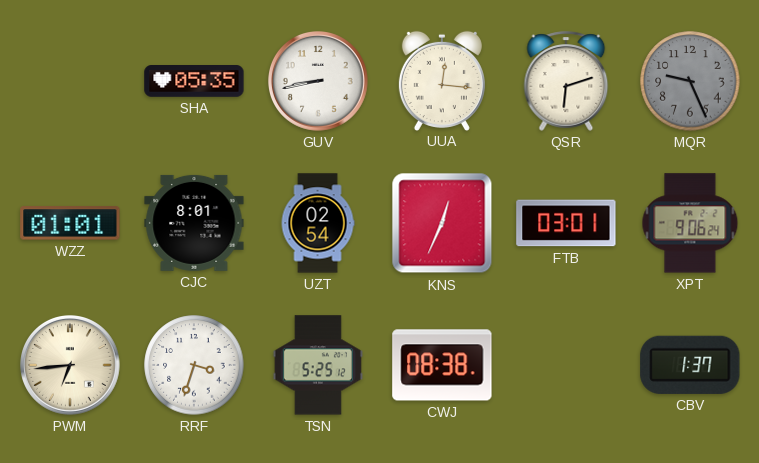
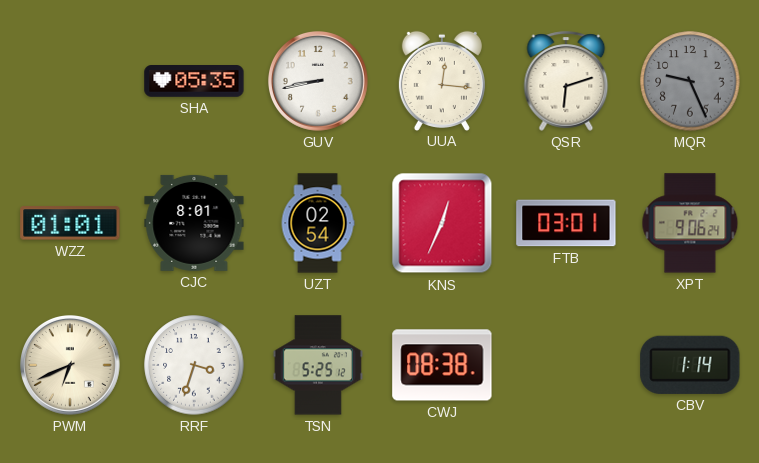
PWM: 6:44 -> 6:41 (71, 366)
CBV: 1:37 -> 1:14 (690, 365)
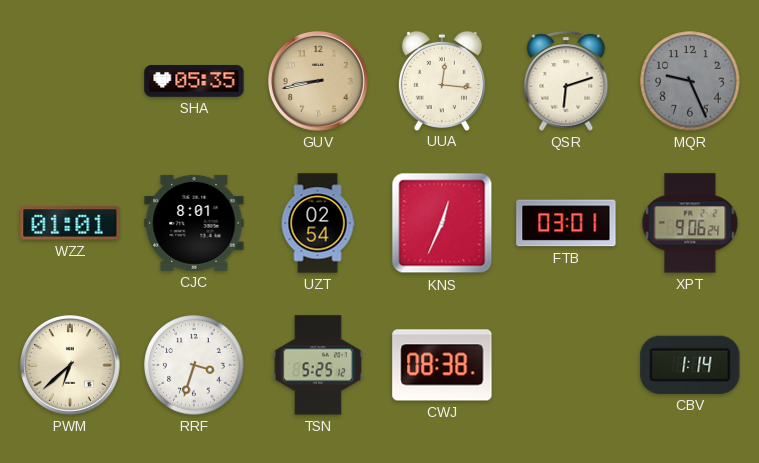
GUV dial: white -> champagne (319, 82)
PWM: 6:41 -> 6:38 (71, 366)
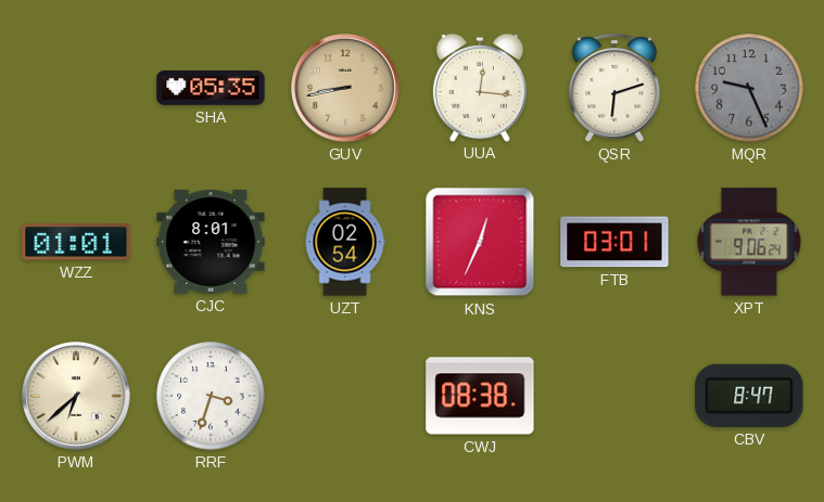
TSN: 5:25 -> none (318, 365)
CBV: 1:14 -> 8:47 (749, 396)
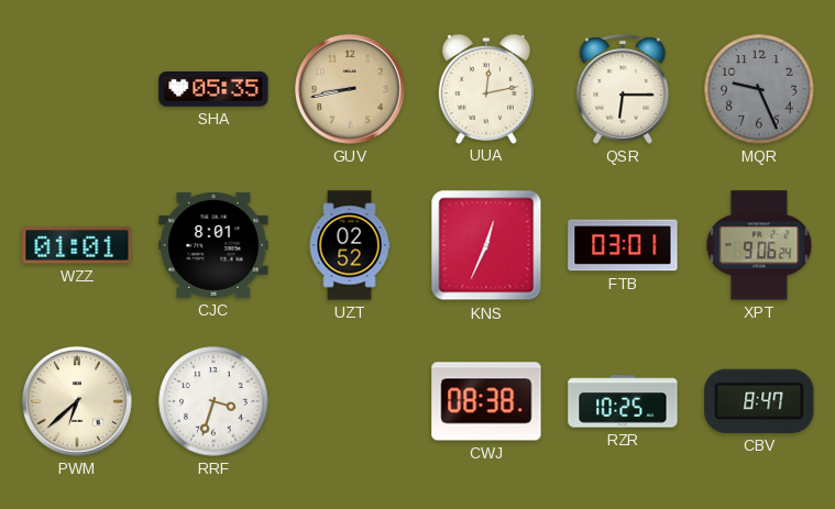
UUA: 12:16 -> 12:13 (486, 88)
QSR: 6:12 -> 6:15 (623, 89)
UZT: 02:54 -> 02:52 (350, 245)
RZR: none -> 10:25 (623, 401)
